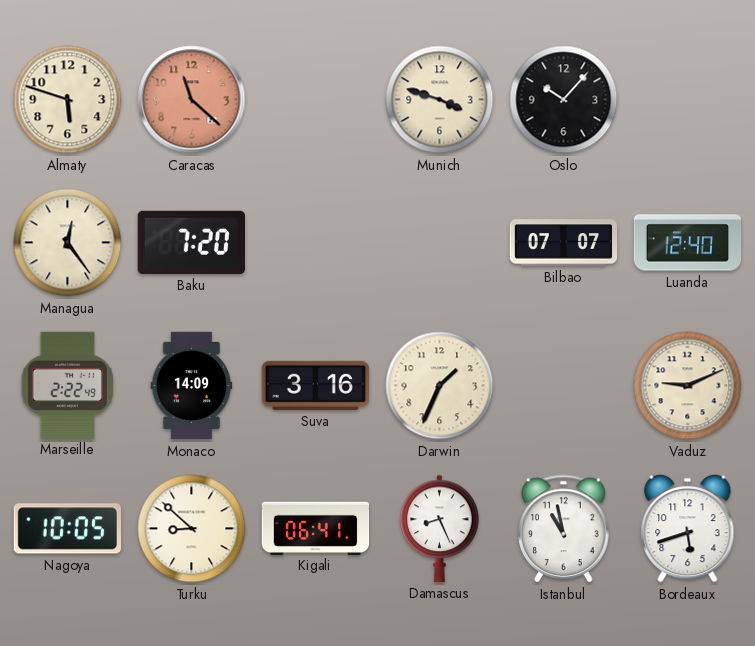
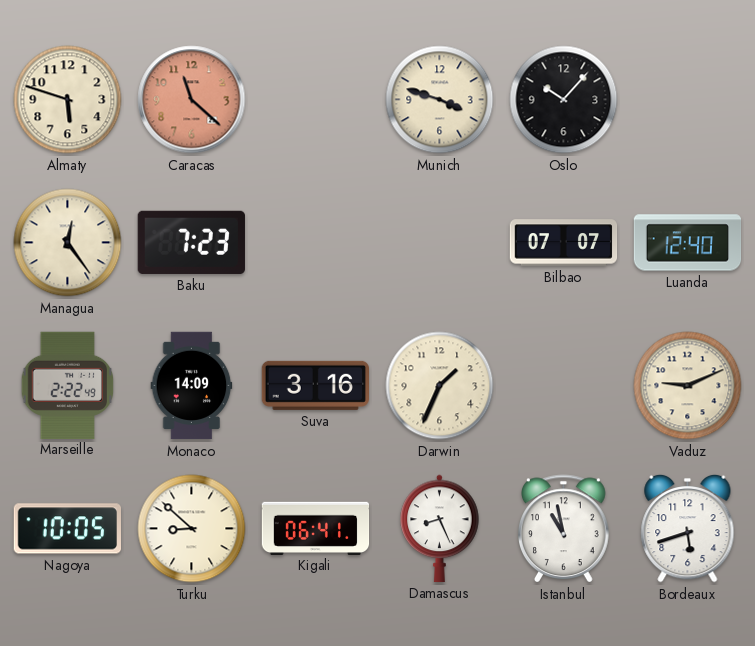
Baku: 7:20 -> 7:23 (191, 242)
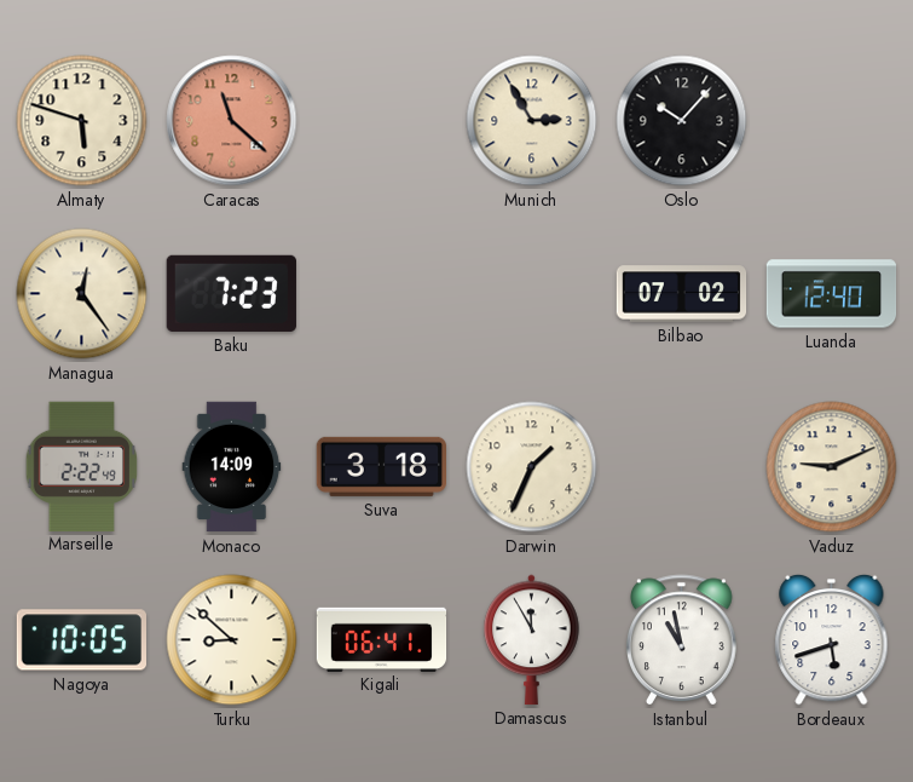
Munich: 3:48 -> 2:55 (532, 121)
Bilbao: 07:07 -> 07:02 (682, 294)
Suva: 3:16 -> 3:18 (381, 466)
Damascus: 8:26 -> 11:55 (532, 639)
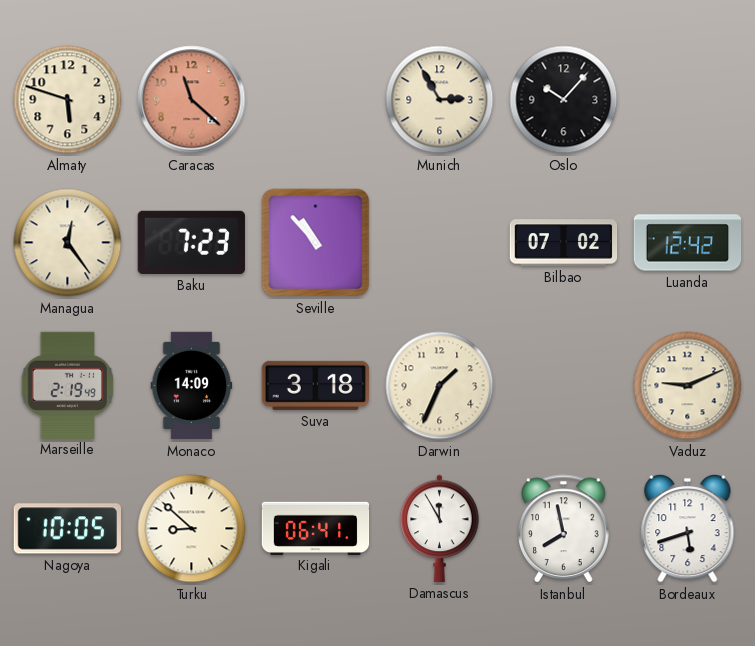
Seville: none -> 10:53 (316, 243)
Luanda: 12:40 -> 12:42 (688, 243)
Marseille: 2:22 -> 2:19 (68, 385)
Istanbul: 10:58 -> 7:58 (564, 529)
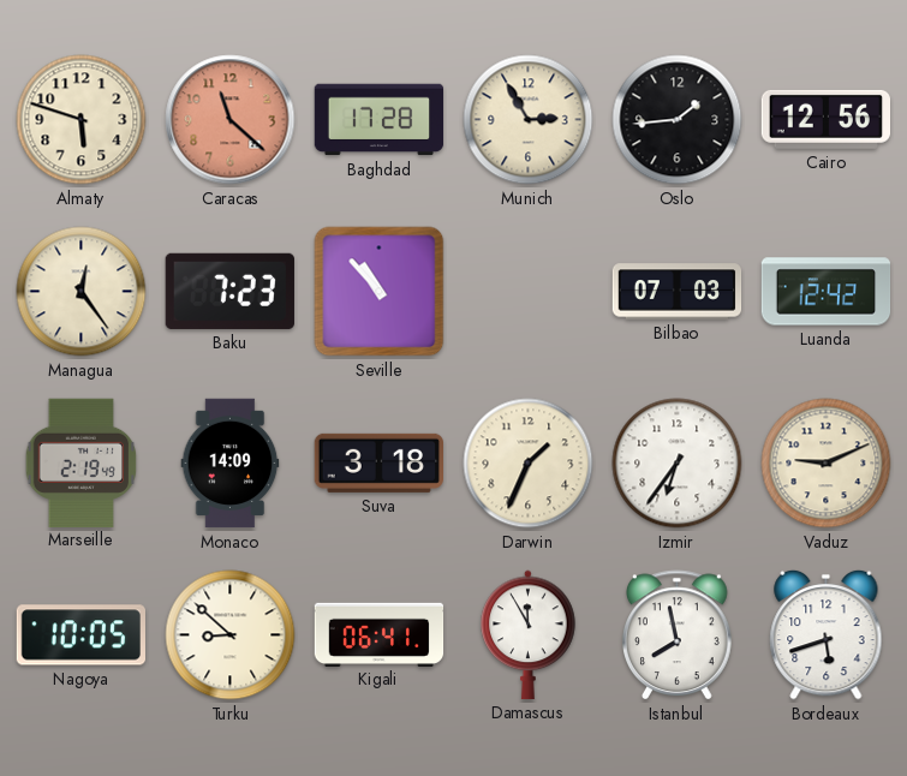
Baghdad: none -> 17:28 (380, 120)
Oslo: 10:07 -> 1:44 (678, 120)
Cairo: none -> 12:56 (825, 119)
Bilbao: 07:02 -> 07:03 (678, 292)
Izmir: none -> 6:36 (678, 464)
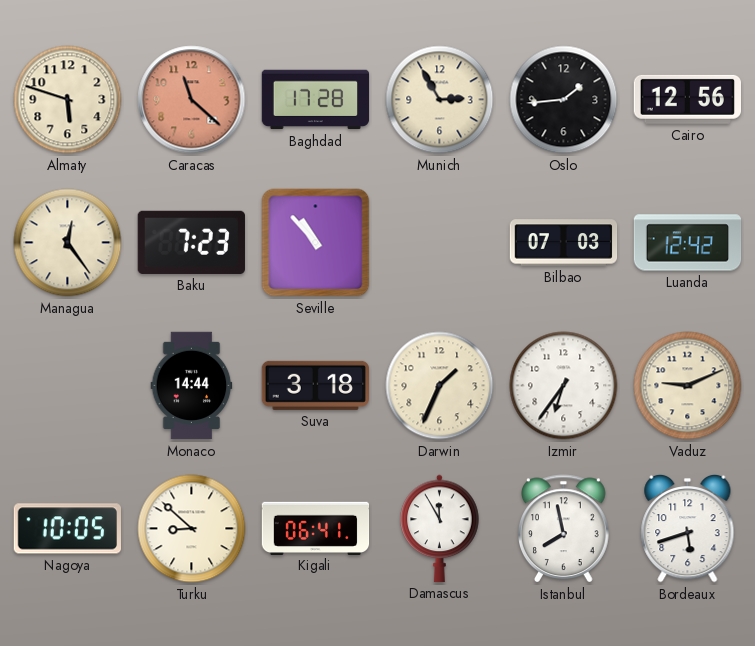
Marseille: 2:19 -> none (82, 462)
Monaco: 14:09 -> 14:44 (192, 386)
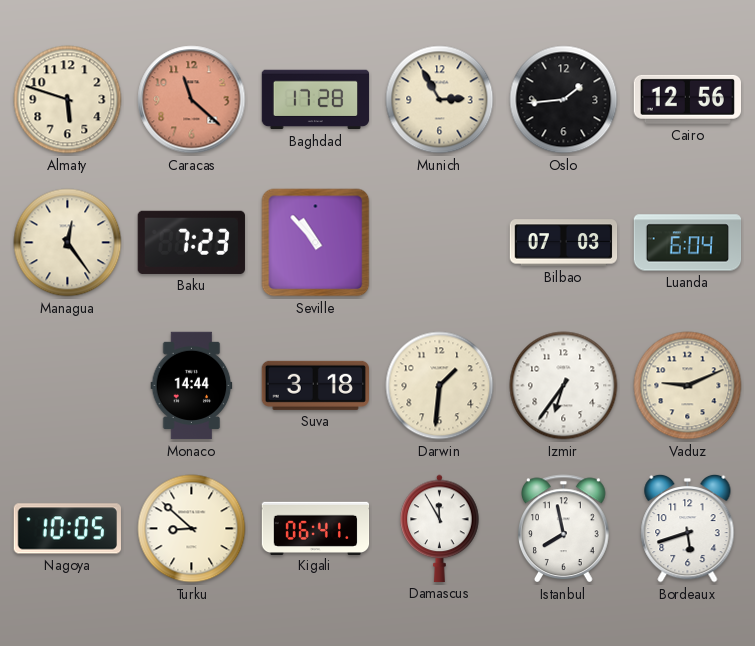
Luanda: 12:42 -> 6:04 (688, 243)
Darwin: 1:34 -> 1:31 (440, 386)
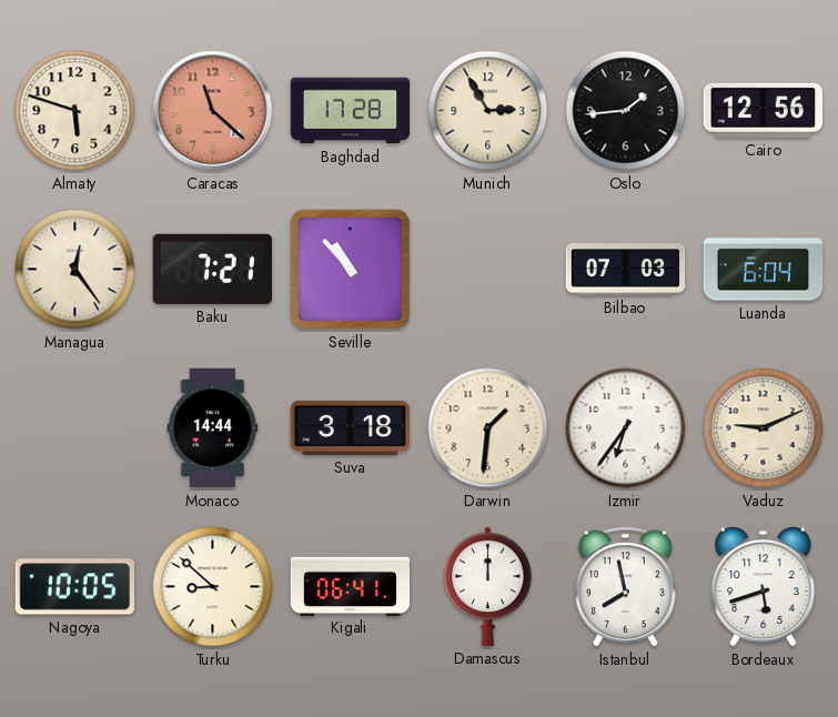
Baku: 7:23 -> 7:21 (212, 269)
Damascus: 11:55 -> 12:00 (488, 586)
